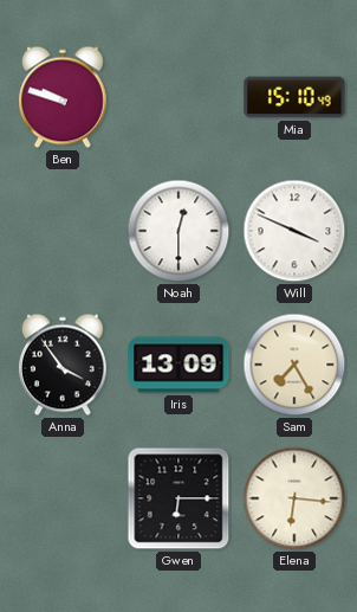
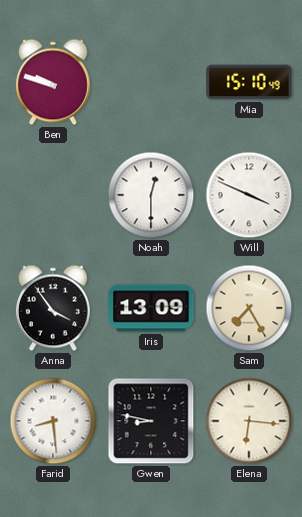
Farid: none -> 8:29 (53, 421)
Gwen: 6:15 -> 8:47 (151, 421)
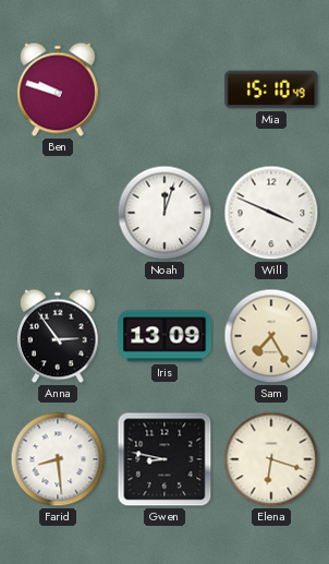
Noah: 12:30 -> 12:03 (164, 213)
Anna: 3:54 -> 2:54 (58, 336)
Elena: 6:16 -> 6:18 (271, 459)
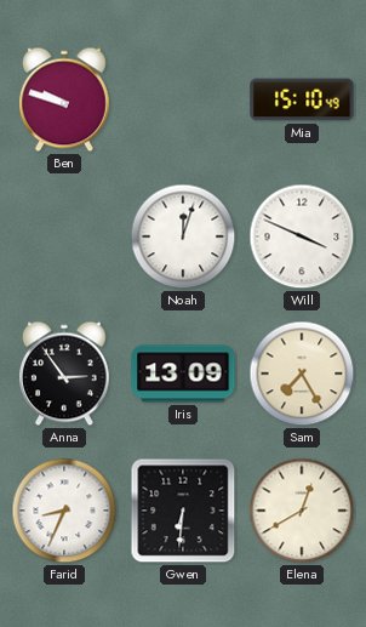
Farid: 8:29 -> 8:34 (64, 511)
Gwen: 8:47 -> 6:31 (183, 511)
Elena: 6:18 -> 12:40 (302, 511)
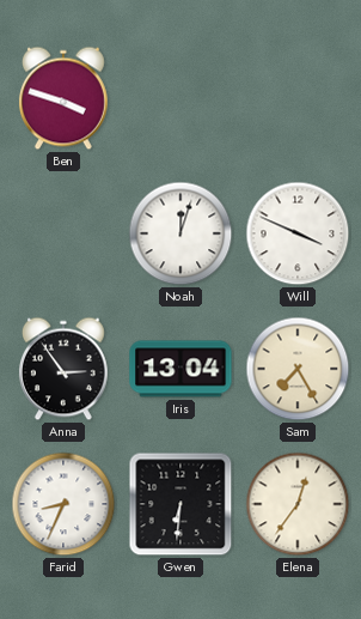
Ben: 9:48 -> 3:48 (63, 98)
Mia: 15:10 -> none (302, 99)
Iris: 13:09 -> 13:04 (180, 369)
Elena: 12:40 -> 12:36 (298, 504)
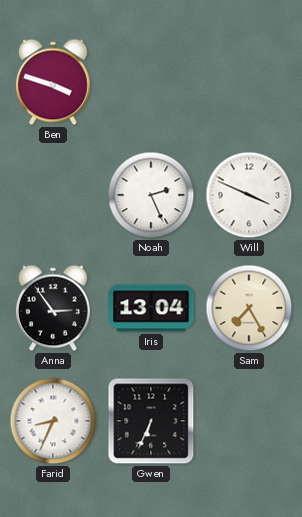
Noah: 12:03 -> 2:26 (151, 195)
Gwen: 6:31 -> 6:34 (151, 421)
Elena: 12:36 -> none (298, 504)
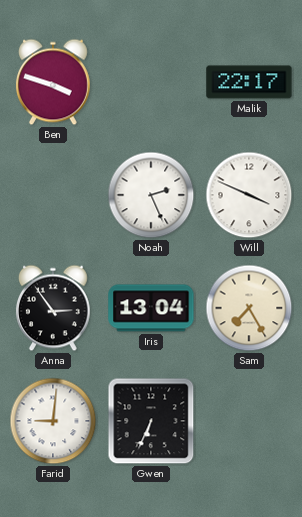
Malik: none -> 22:17 (249, 82)
Farid: 8:34 -> 9:01 (53, 421)
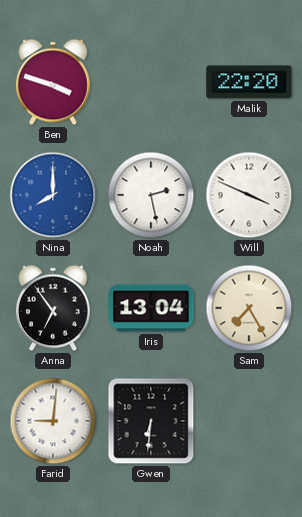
Malik: 22:17 -> 22:20 (249, 82)
Nina: none -> 8:00 (53, 195)
Noah: 2:26 -> 2:28 (151, 195)
Anna: 2:54 -> 6:54 (53, 308)
Gwen: 6:34 -> 6:31 (151, 421)
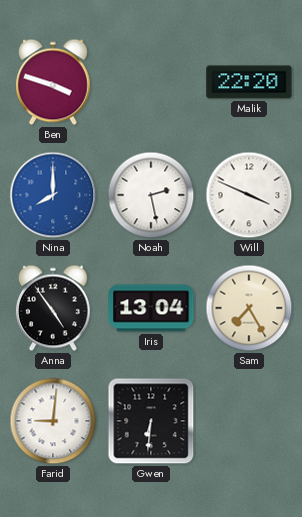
Anna: 6:54 -> 4:54 (53, 308)
